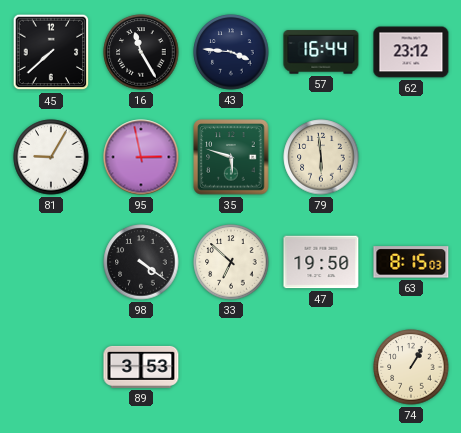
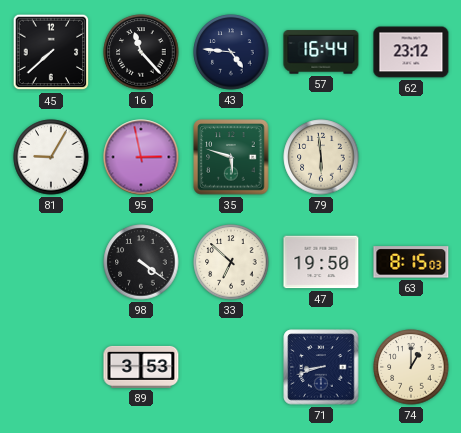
16: 11:25 -> 11:23 (141, 52)
43: 3:46 -> 4:46 (231, 52)
71: none -> 8:42 (321, 367)
74: 1:05 -> 1:00 (411, 367)
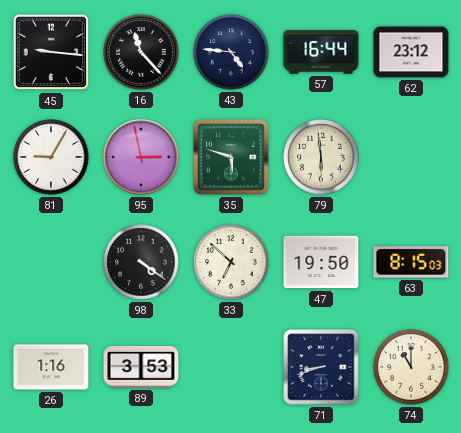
45: 7:38 -> 9:16 (51, 52)
26: none -> 1:16 (51, 367)
74: 1:00 -> 11:00 (411, 367)
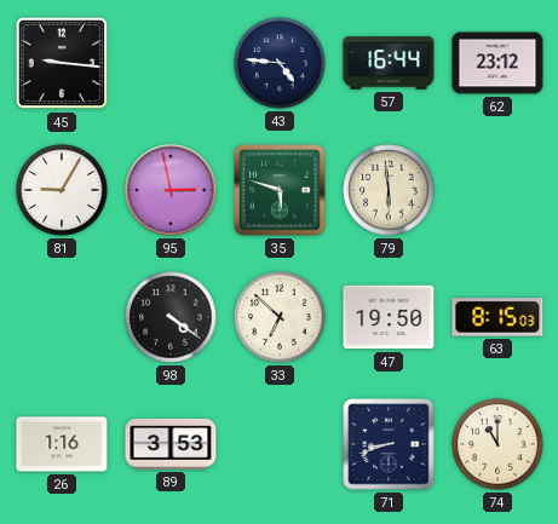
16: 11:23 -> none (141, 52)
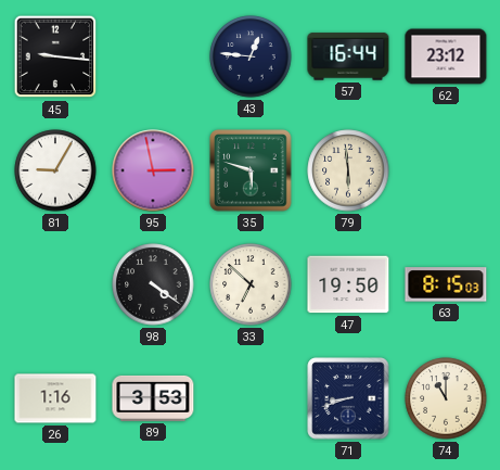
43: 4:46 -> 12:46 (251, 56)
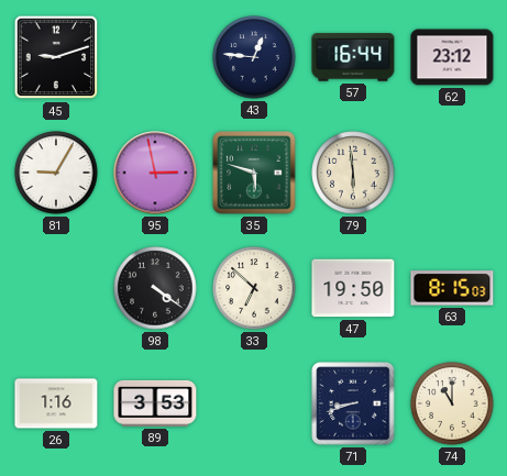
45: 9:16 -> 9:12 (56, 57)
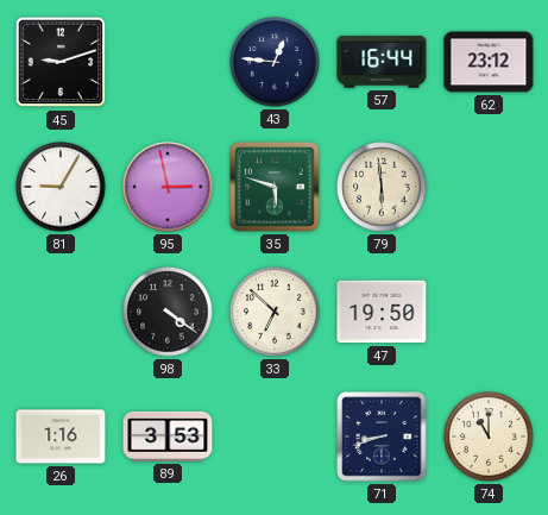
63: 8:15 -> none (452, 288)
